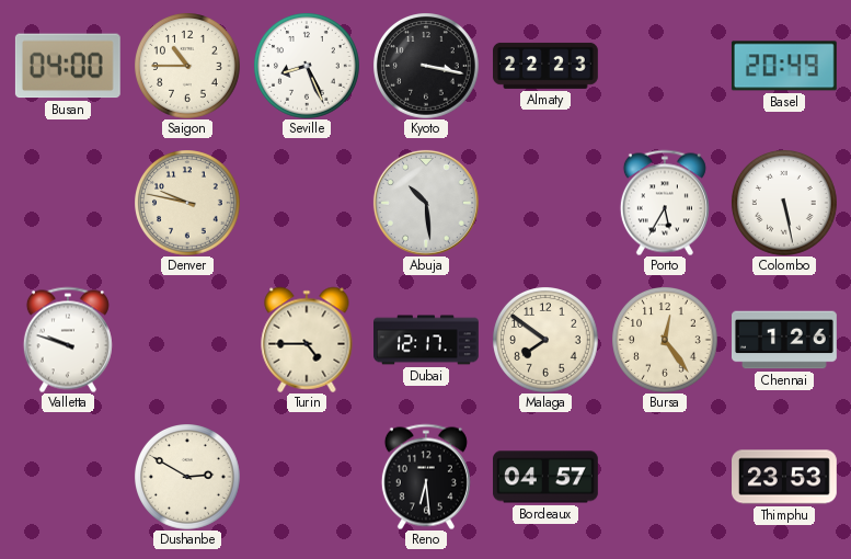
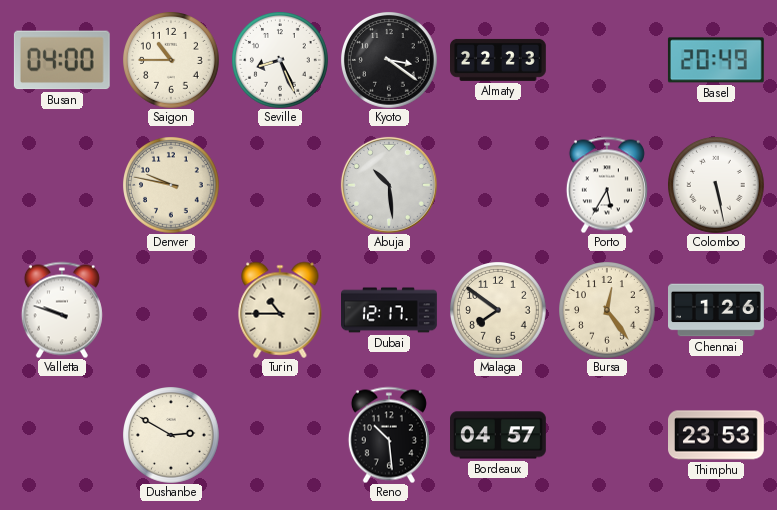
Kyoto: 3:17 -> 3:21 (389, 60)
Turin: 4:45 -> 10:45 (280, 310)
Reno: 6:29 -> 10:29 (389, 435)
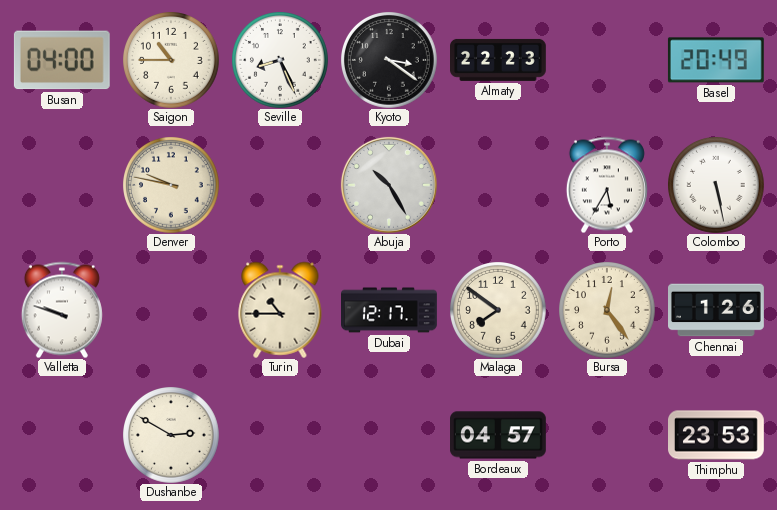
Abuja: 10:29 -> 10:25 (389, 185)
Reno: 10:29 -> none (389, 435)
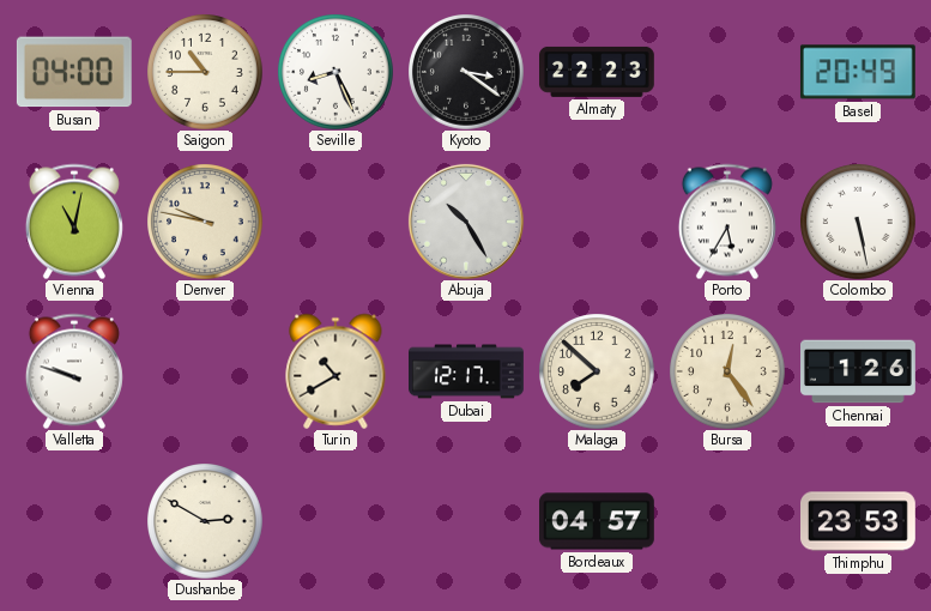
Vienna: none -> 11:02 (74, 222)
Turin: 10:45 -> 10:40 (335, 371)
Malaga: 7:51 -> 7:52 (597, 371)
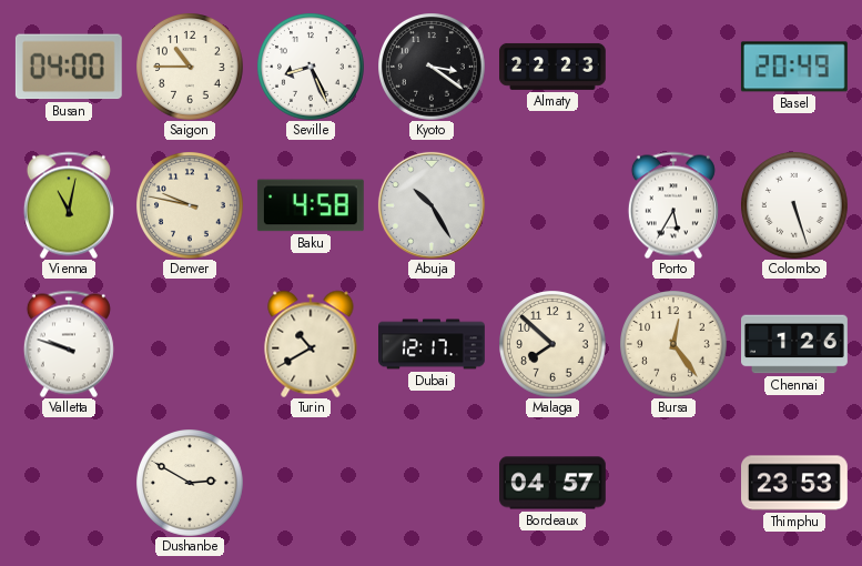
Baku: none -> 4:58 (311, 205)
Colombo: 5:28 -> 5:27 (794, 205)
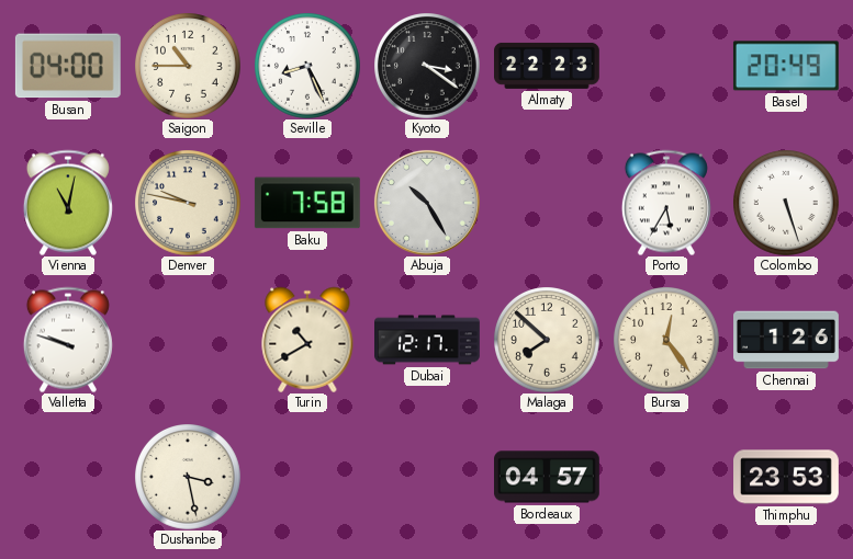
Baku: 4:58 -> 7:58 (307, 203)
Dushanbe: 2:50 -> 3:28 (188, 477)
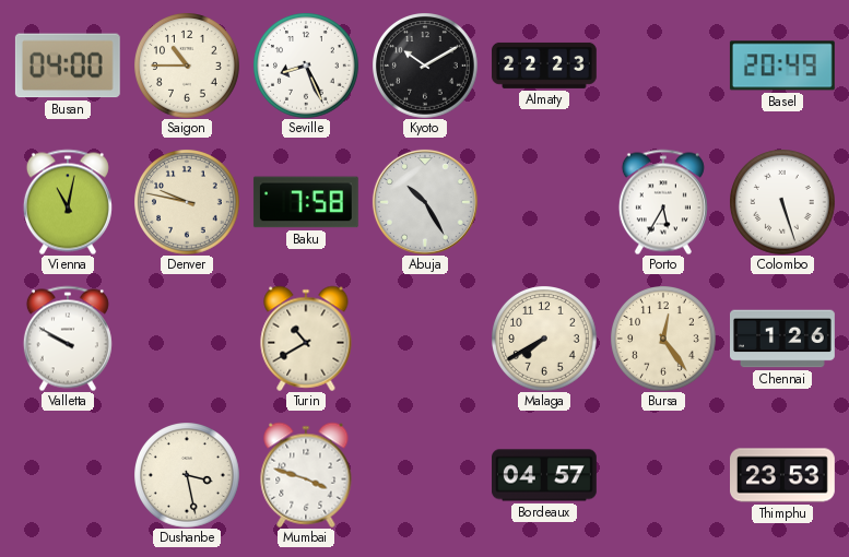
Kyoto: 3:21 -> 10:10 (425, 66)
Valletta: 9:48 -> 9:50 (68, 339)
Dubai: 12:17 -> none (428, 340)
Malaga: 7:52 -> 7:40 (544, 339)
Mumbai: none -> 3:48 (306, 475)
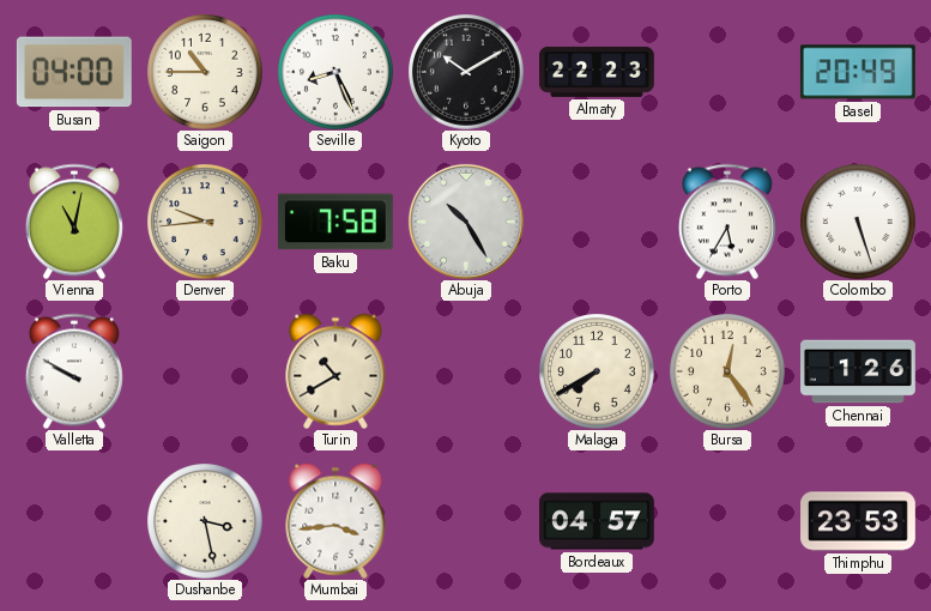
Denver: 9:47 -> 9:44 (205, 222)
Mumbai: 3:48 -> 3:44 (335, 521)
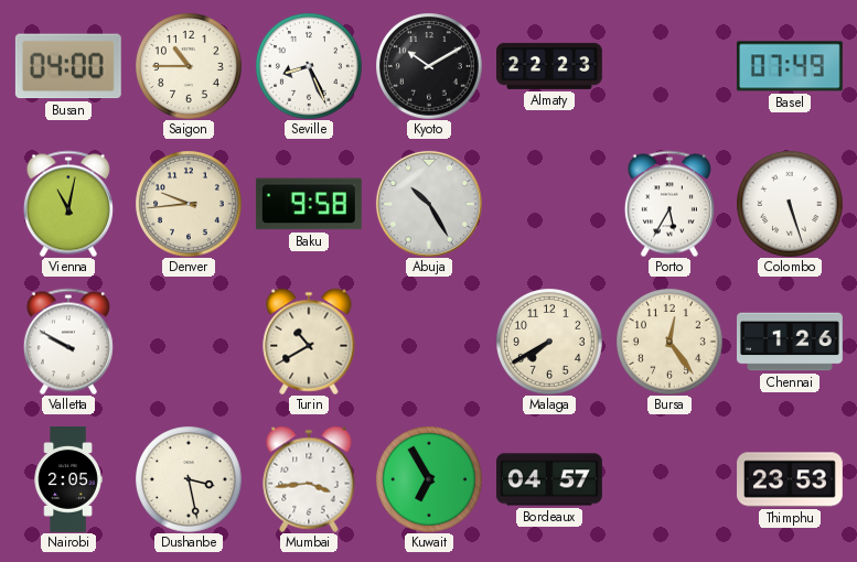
Basel: 20:49 -> 07:49 (790, 66)
Baku: 7:58 -> 9:58 (309, 204)
Nairobi: none -> 2:05 (68, 480)
Kuwait: none -> 6:55 (429, 479)
